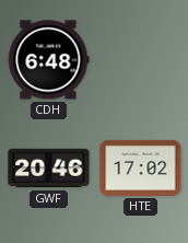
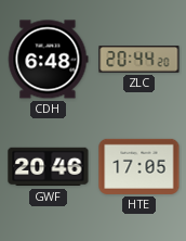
ZLC: none -> 20:44 (139, 60)
HTE: 17:02 -> 17:05 (139, 166)
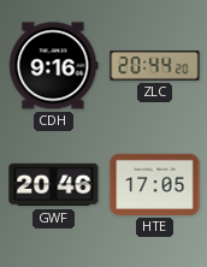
CDH: 6:48 -> 9:16 (54, 66)
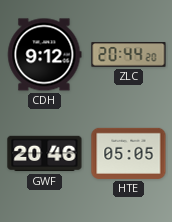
CDH: 9:16 -> 9:12 (45, 55)
HTE: 17:05 -> 05:05 (129, 153)
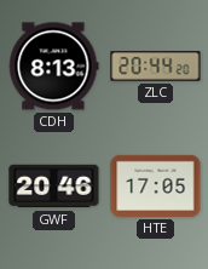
CDH: 9:12 -> 8:13 (54, 67)
HTE: 05:05 -> 17:05 (156, 185)
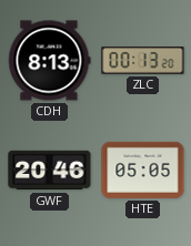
ZLC: 20:44 -> 00:13 (143, 61)
HTE: 17:05 -> 05:05 (143, 170)
